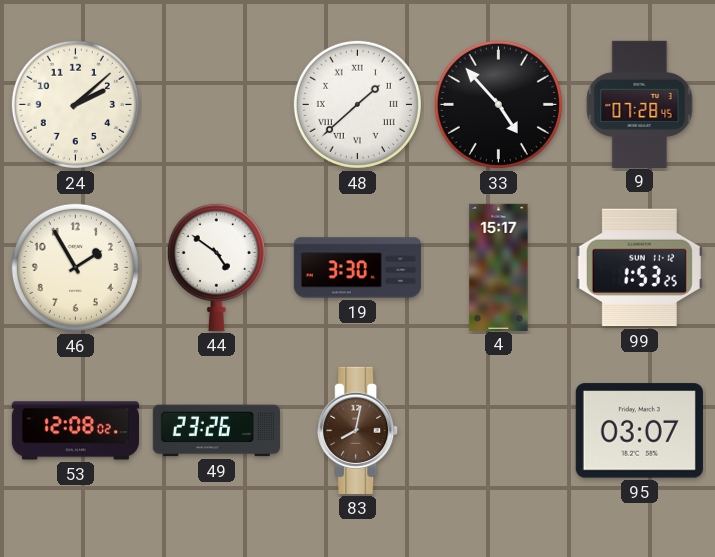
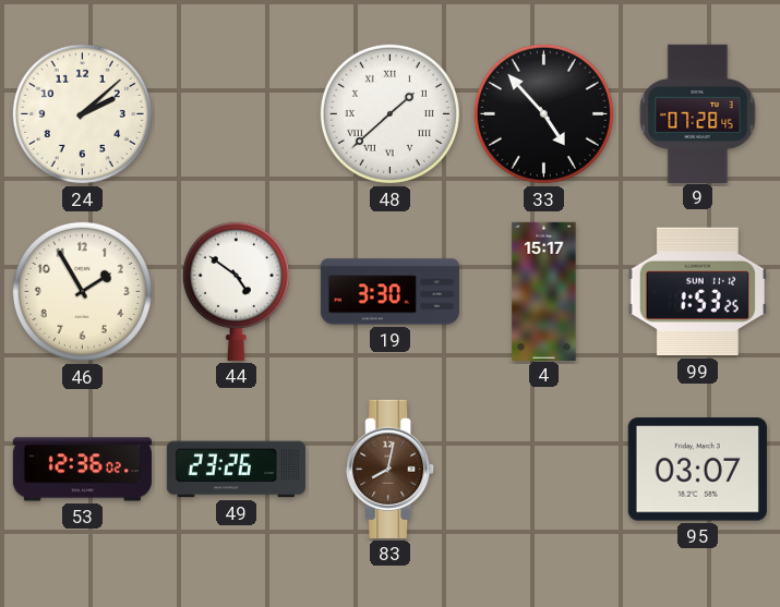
53: 12:08 -> 12:36 (82, 470)
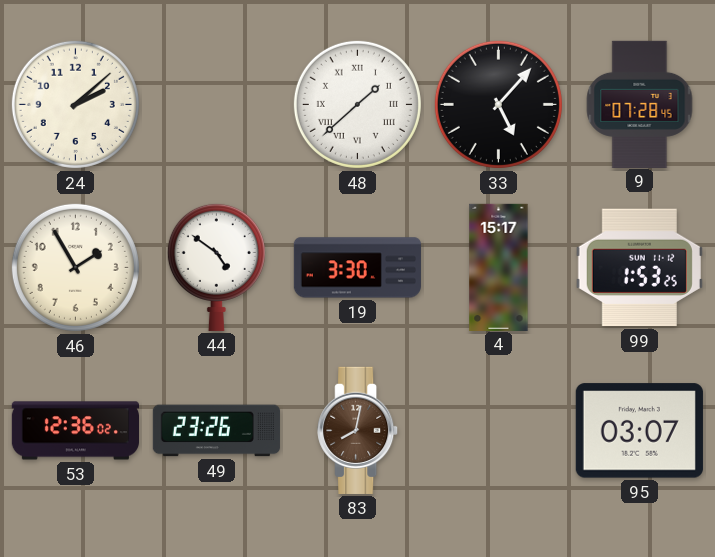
33: 4:53 -> 5:07 (498, 104)
